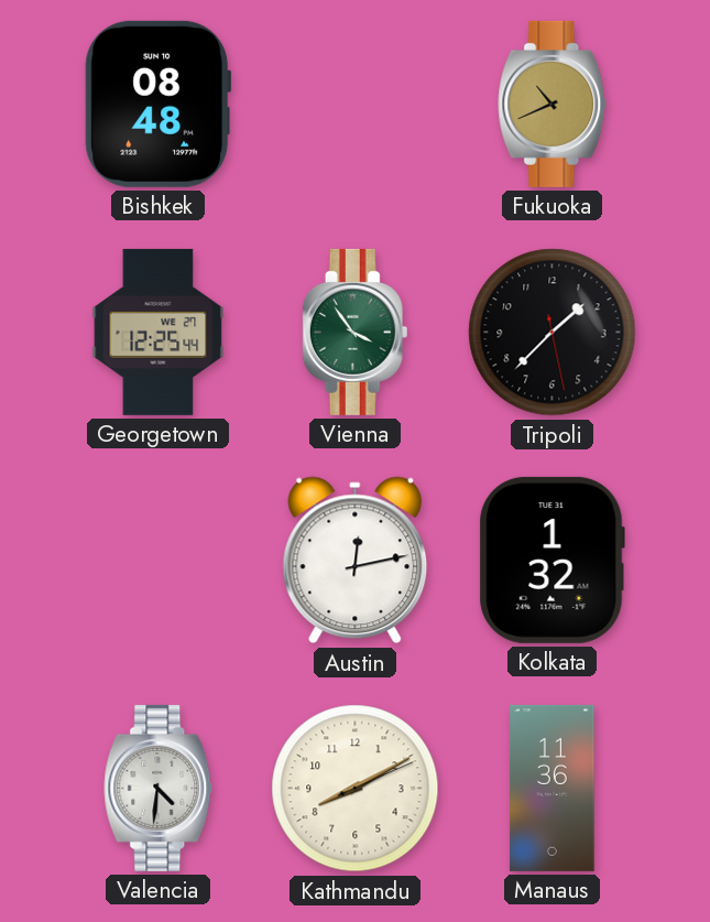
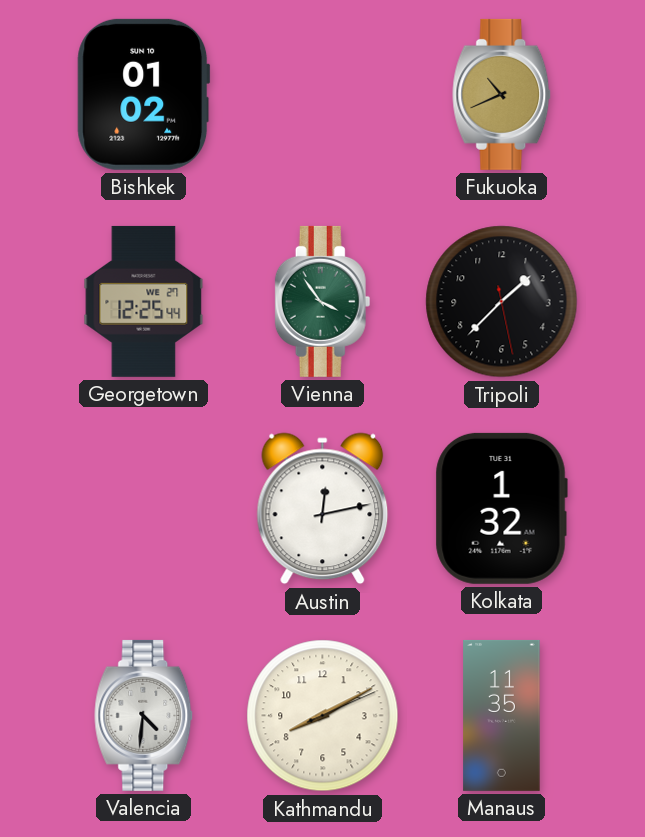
Bishkek: 08:48 -> 01:02 (144, 94)
Manaus: 11:36 -> 11:35 (502, 715)
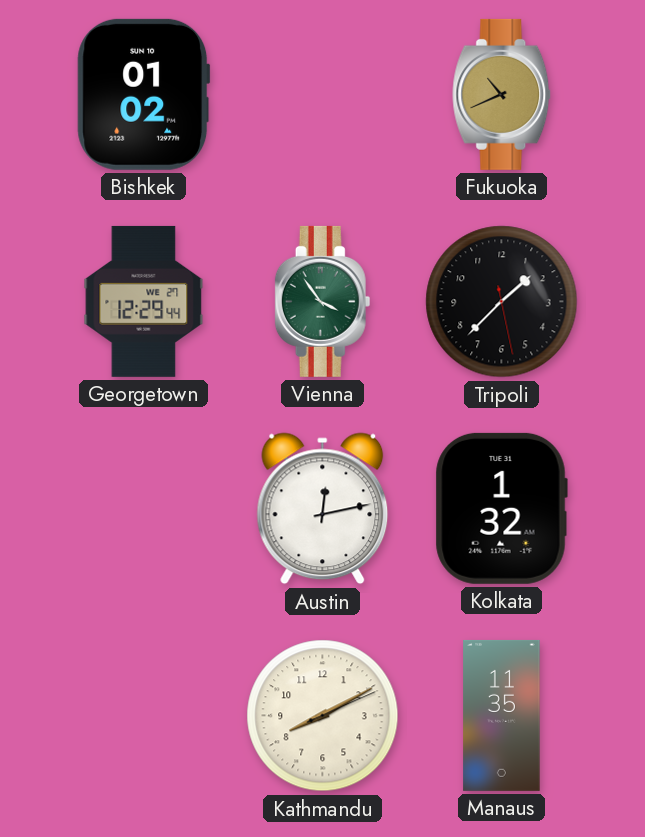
Georgetown: 12:25 -> 12:29 (144, 301)
Valencia: 4:31 -> none (144, 715)
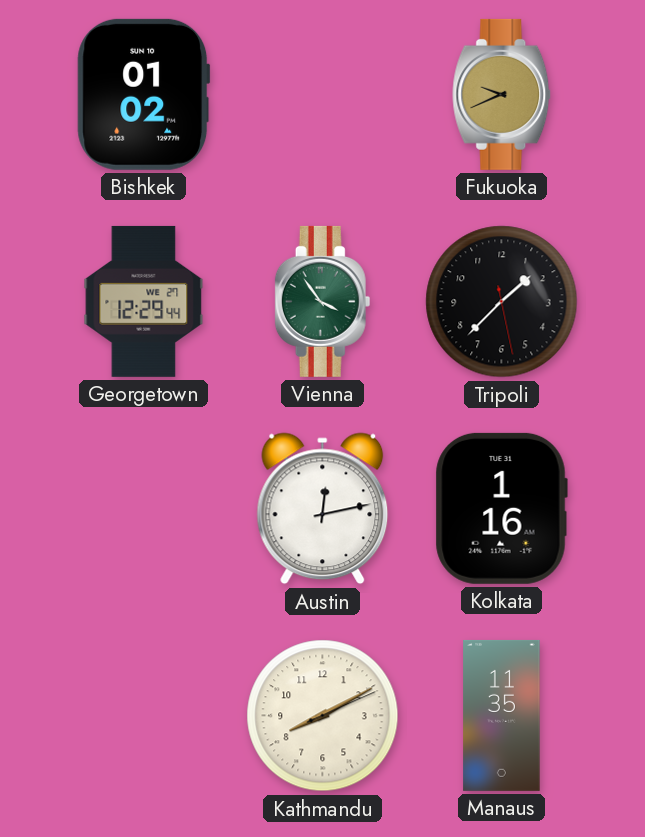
Fukuoka: 10:41 -> 9:41 (502, 94)
Kolkata: 1:32 -> 1:16 (501, 508)
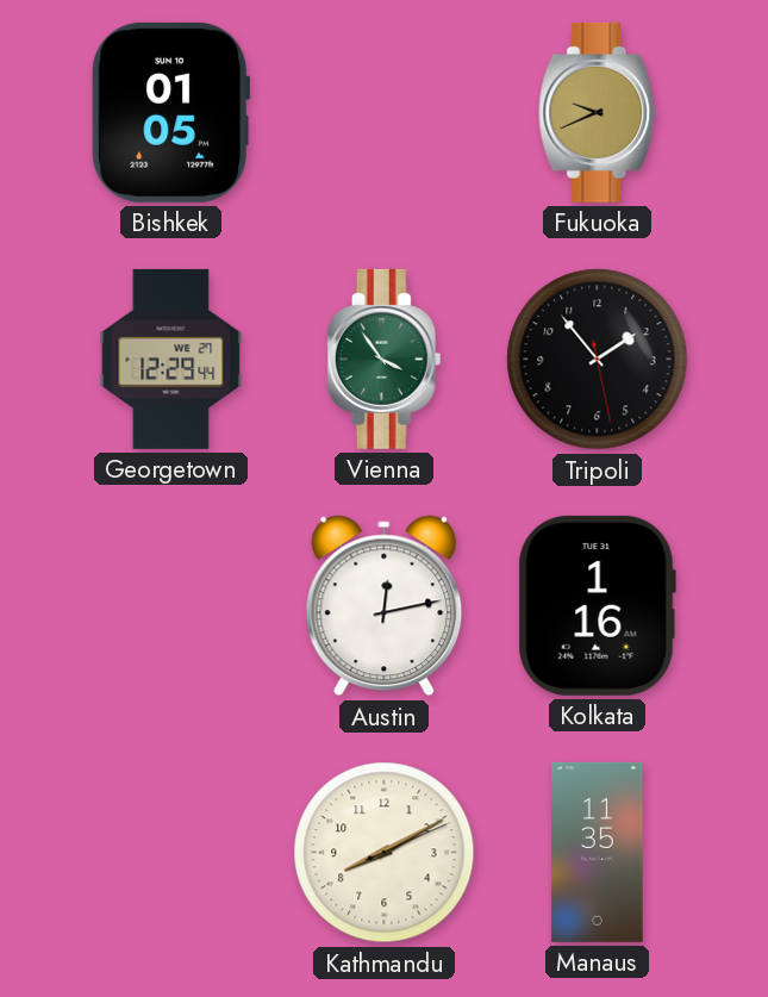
Bishkek: 01:02 -> 01:05 (171, 112)
Tripoli: 1:37 -> 1:53 (598, 360)
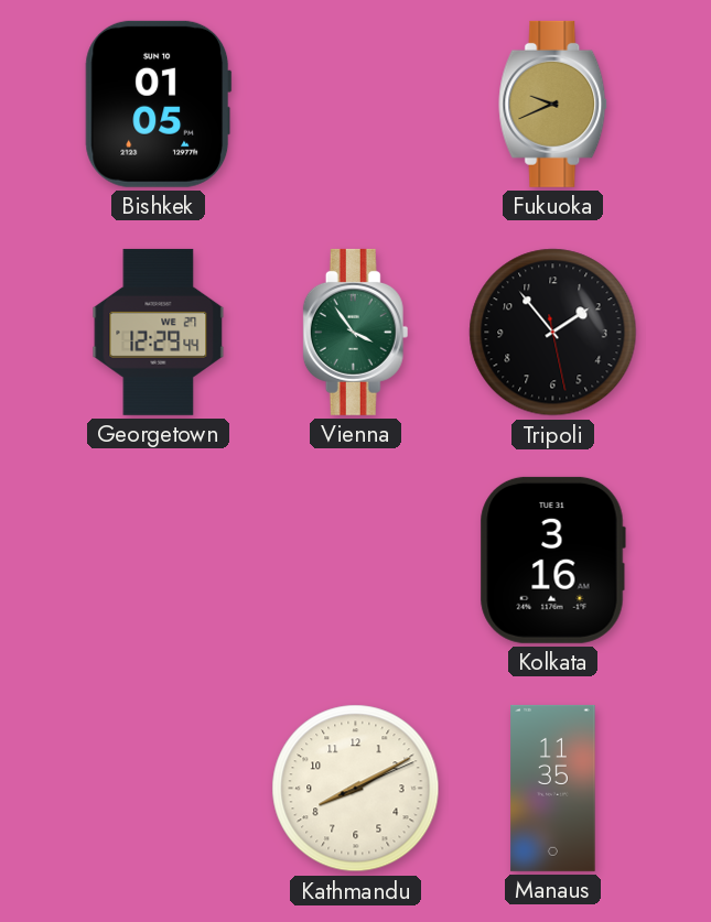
Austin: 12:13 -> none (385, 606)
Kolkata: 1:16 -> 3:16 (552, 560)
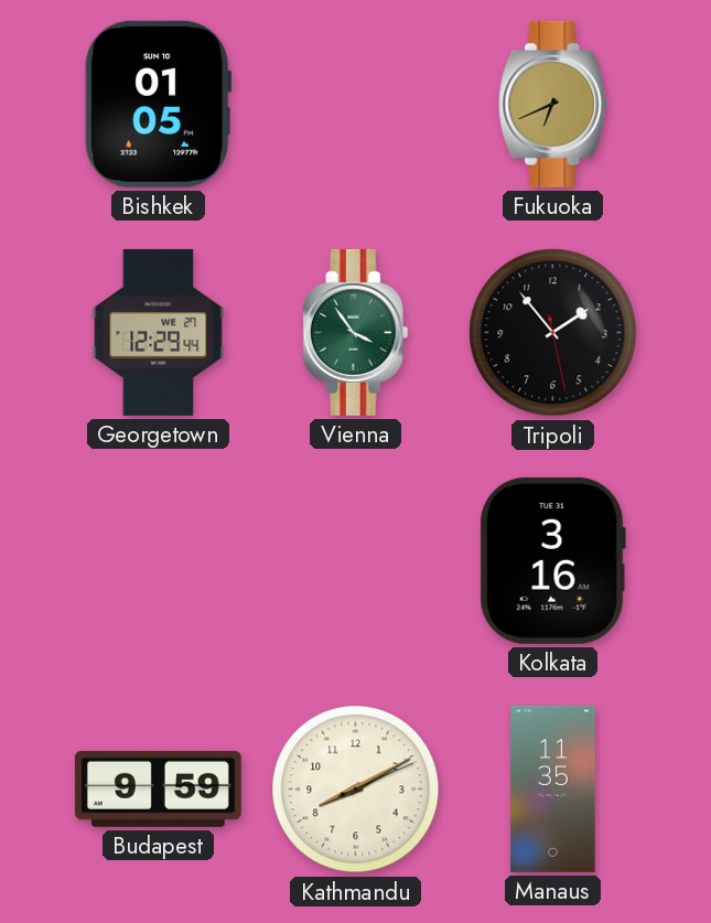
Fukuoka: 9:41 -> 6:41 (553, 104)
Budapest: none -> 9:59 (158, 788)
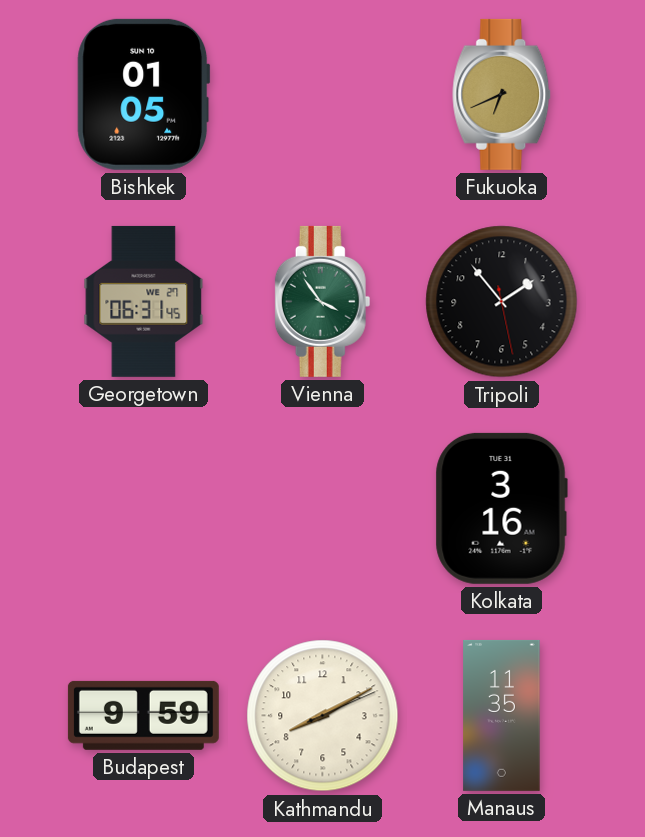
Georgetown: 12:29 -> 06:31 (144, 301)
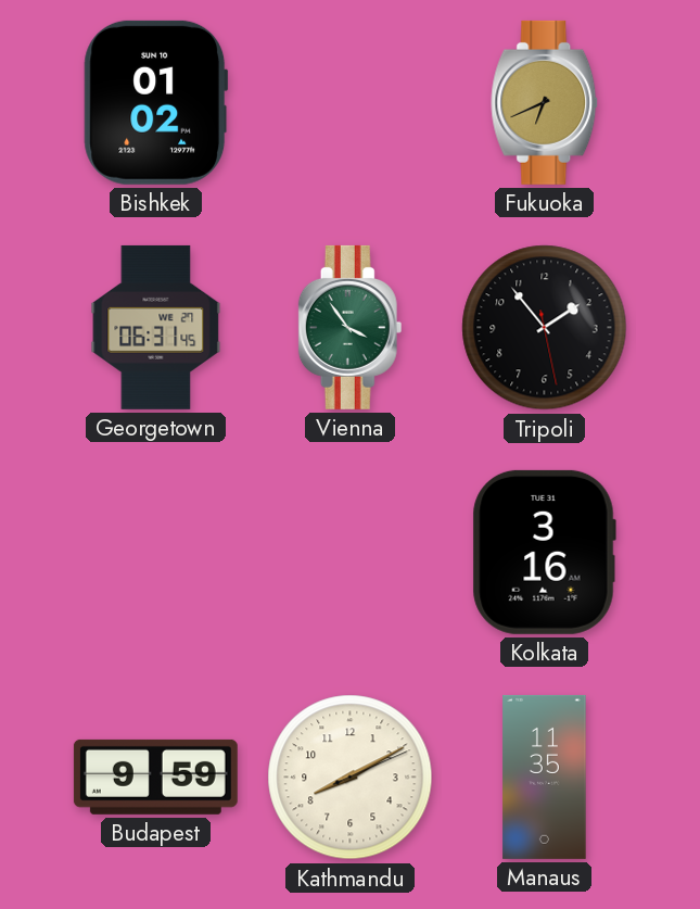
Bishkek: 01:05 -> 01:02 (156, 102)
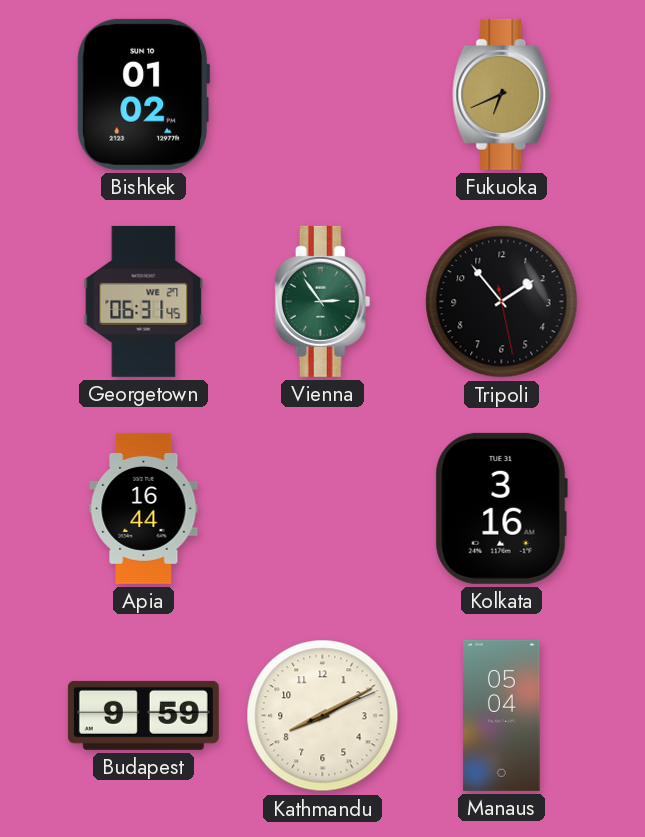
Vienna: 3:54 -> 2:54 (323, 301)
Apia: none -> 16:44 (144, 508)
Manaus: 11:35 -> 05:04 (502, 715)
